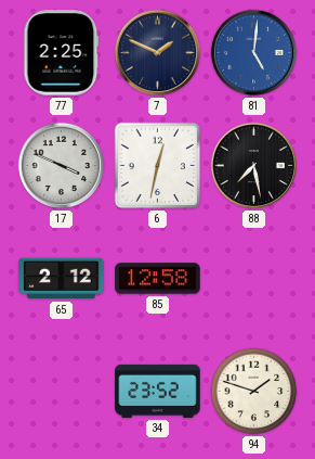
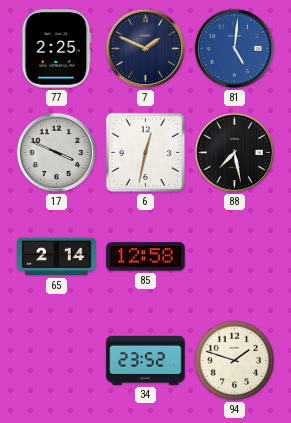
65: 2:12 -> 2:14 (57, 257)
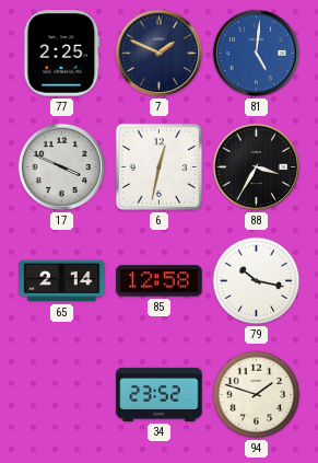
88: 7:28 -> 3:35 (257, 167)
79: none -> 10:17 (257, 281)
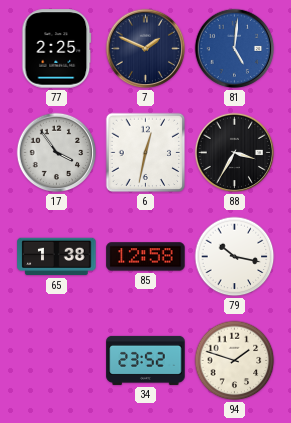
17: 3:49 -> 3:54 (57, 153)
65: 2:14 -> 1:38 (57, 257)
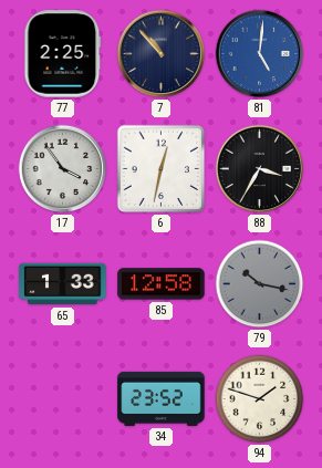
7: 1:49 -> 10:53 (162, 54)
65: 1:38 -> 1:33 (63, 284)
79 dial: white -> grey (260, 284)
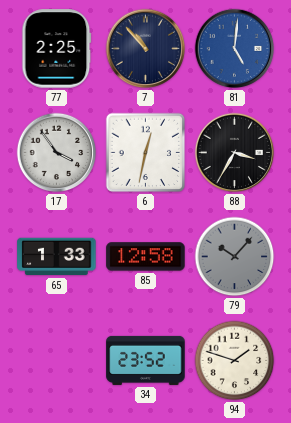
79: 10:17 -> 10:07 (235, 257)
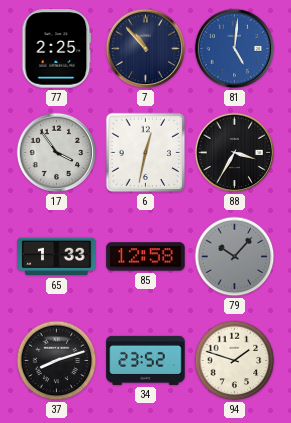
37: none -> 8:12 (57, 361)
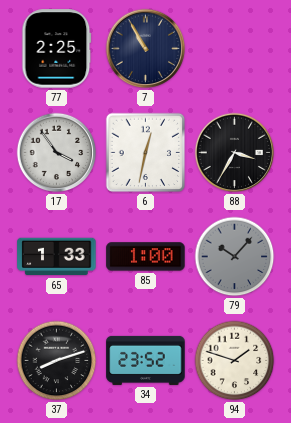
7: 10:53 -> 10:55 (146, 49)
81: 5:01 -> none (235, 49)
85: 12:58 -> 1:00 (146, 257)
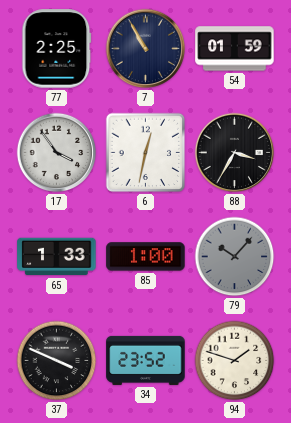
54: none -> 01:59 (235, 49)
37: 8:12 -> 3:49 (57, 361)
